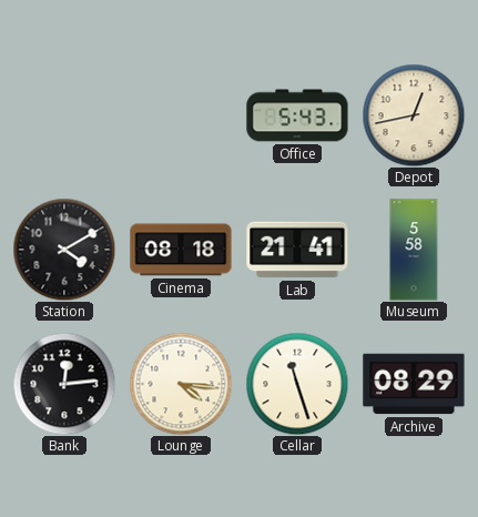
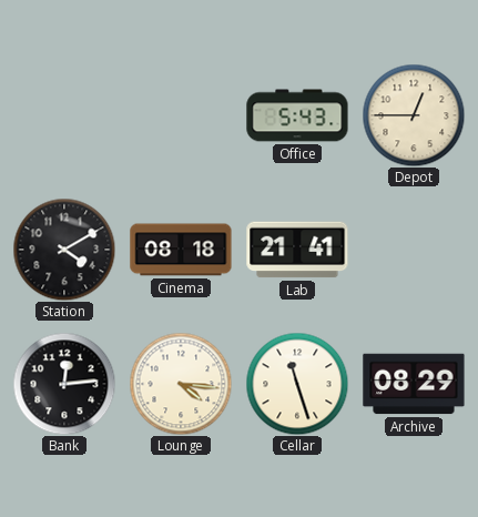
Depot: 12:43 -> 12:45 (414, 115)
Museum: 5:58 -> none (414, 250)
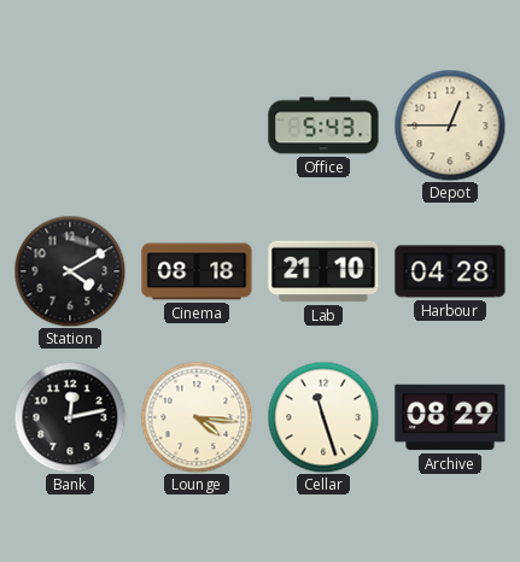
Lab: 21:41 -> 21:10 (323, 271)
Harbour: none -> 04:28 (450, 271)
Bank: 12:14 -> 12:13 (70, 417)
